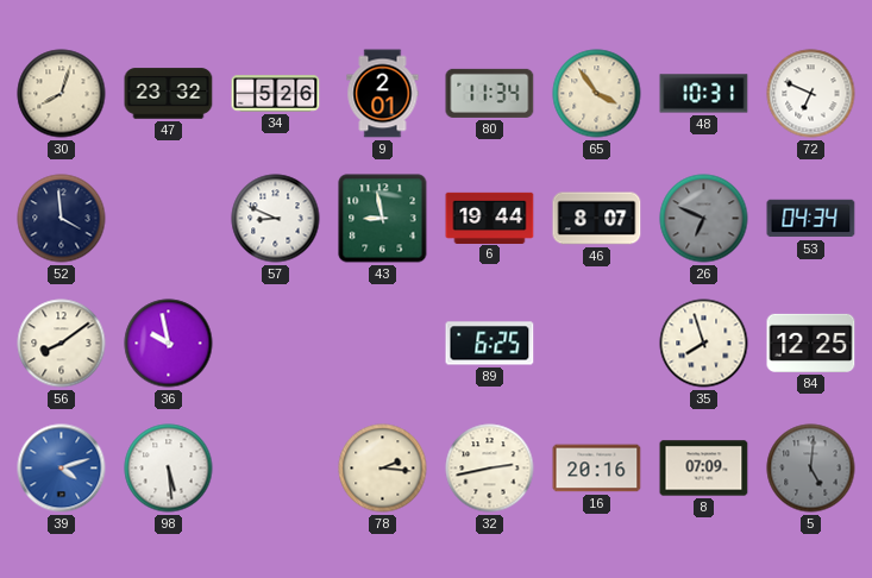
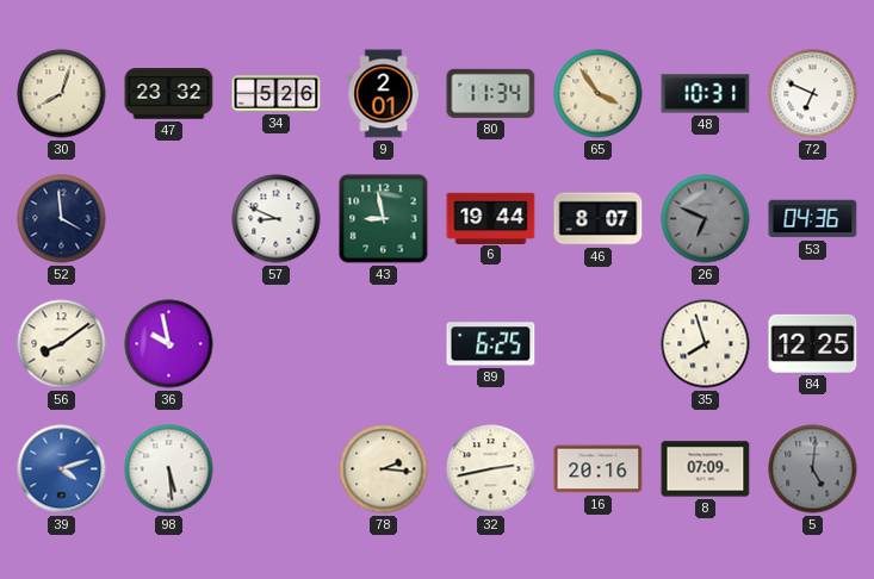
53: 04:34 -> 04:36 (813, 219)
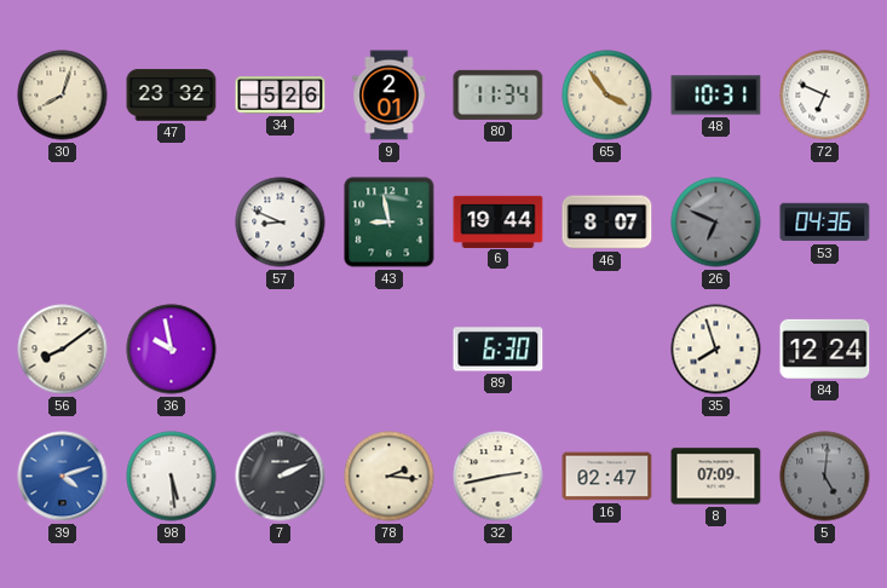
52: 3:59 -> none (62, 219)
89: 6:25 -> 6:30 (499, 350)
84: 12:25 -> 12:24 (825, 348)
7: none -> 2:11 (281, 477)
16: 20:16 -> 02:47 (607, 477)
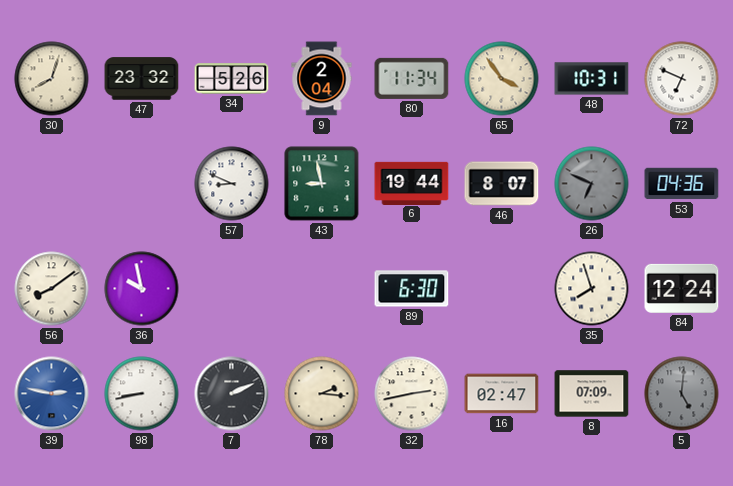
9: 2:01 -> 2:04 (322, 79)
39: 4:12 -> 2:47 (52, 394)
98: 5:29 -> 8:43 (142, 394)
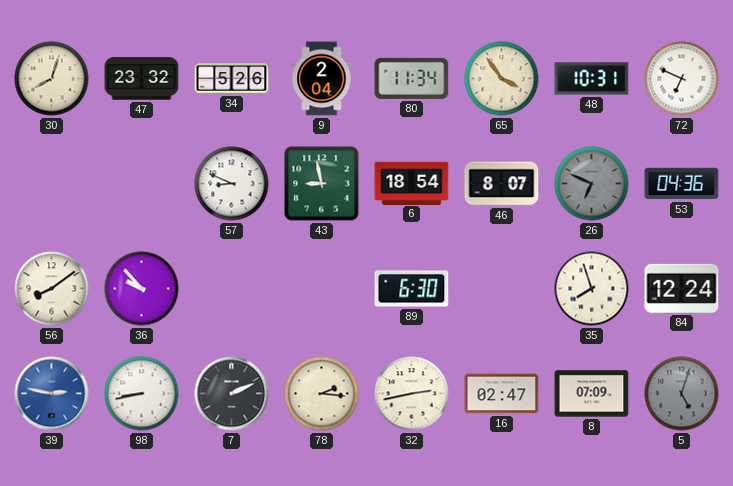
6: 19:44 -> 18:54 (412, 183)
36: 9:58 -> 9:53 (142, 289)
5: 5:01 -> 5:03 (682, 394)
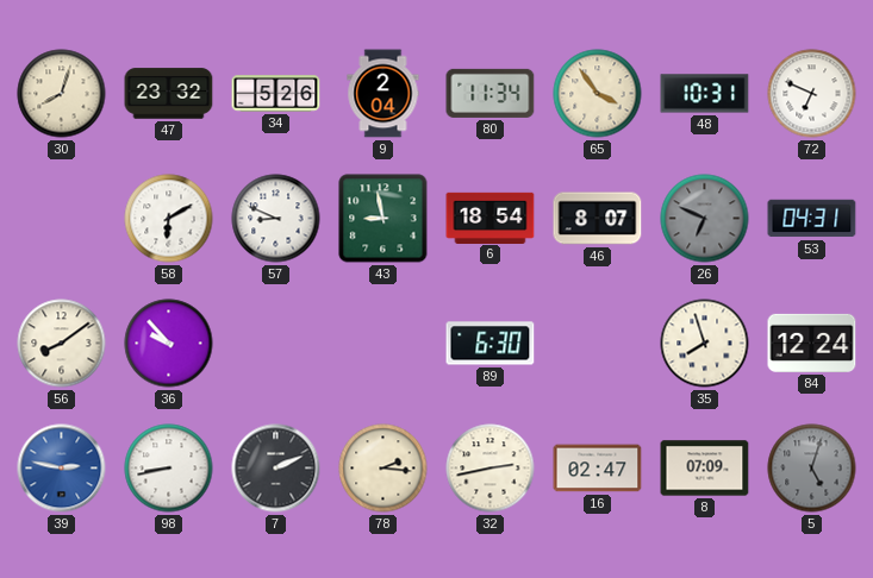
58: none -> 6:10 (169, 219)
53: 04:36 -> 04:31 (812, 219)
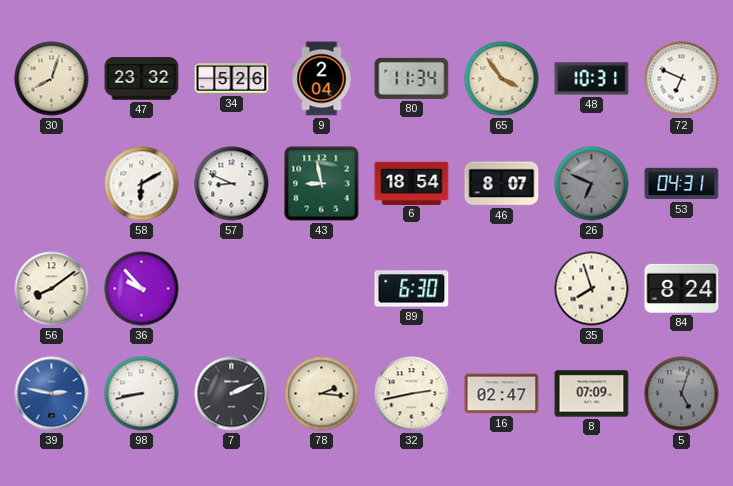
84: 12:24 -> 8:24 (682, 288)
